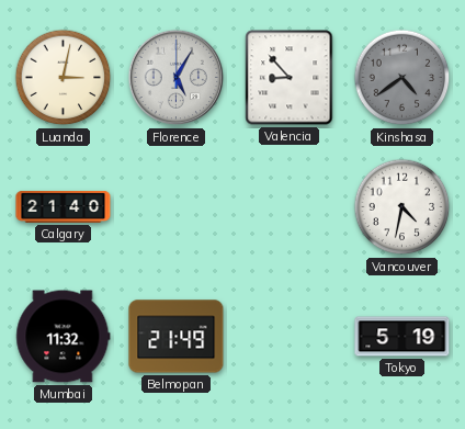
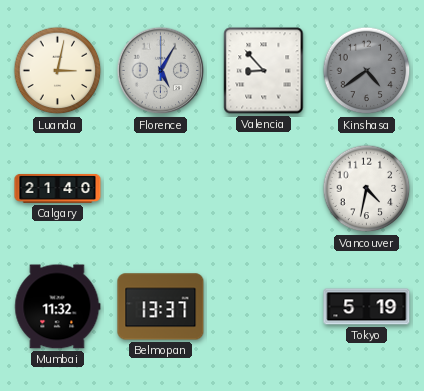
Belmopan: 21:49 -> 13:37 (161, 307)
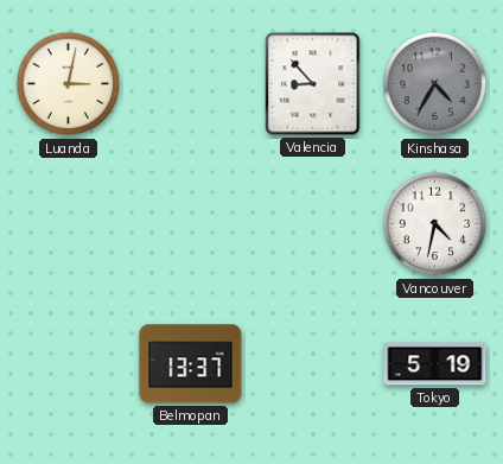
Florence: 5:05 -> none (161, 71)
Kinshasa: 4:39 -> 4:35 (435, 84)
Calgary: 21:40 -> none (58, 188)
Mumbai: 11:32 -> none (58, 307)
